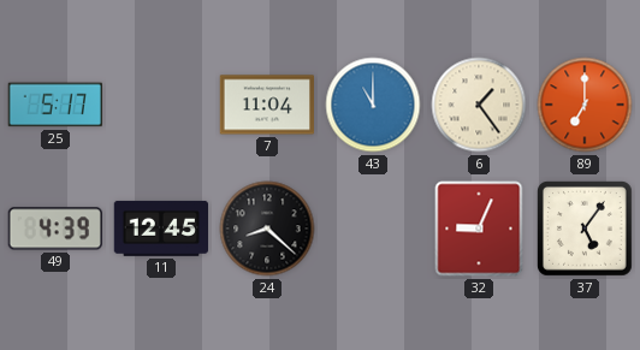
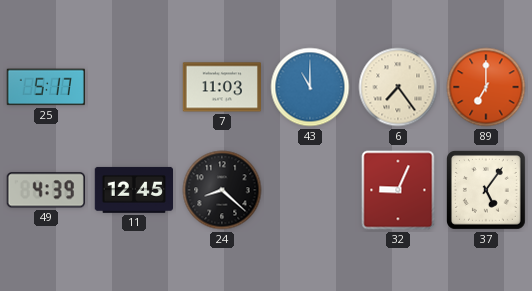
7: 11:04 -> 11:03 (222, 87)
6: 1:24 -> 7:24 (398, 87)
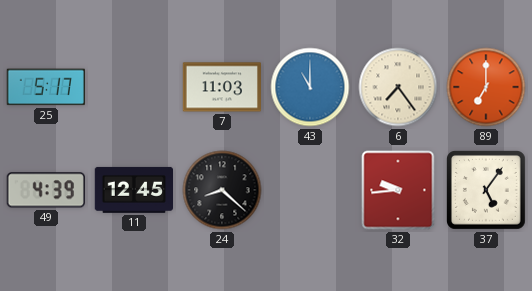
32: 9:04 -> 9:44 (398, 190)
